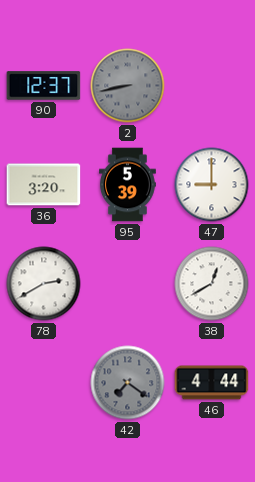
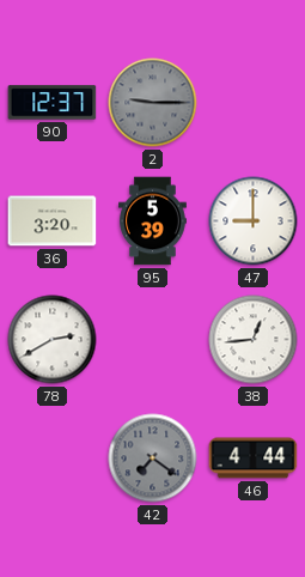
2: 8:43 -> 9:15 (153, 103)
38: 12:40 -> 12:44 (254, 340)
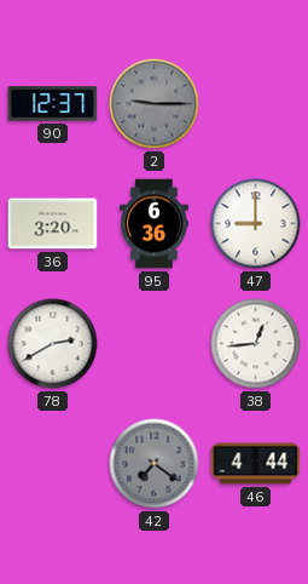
95: 5:39 -> 6:36 (155, 224)
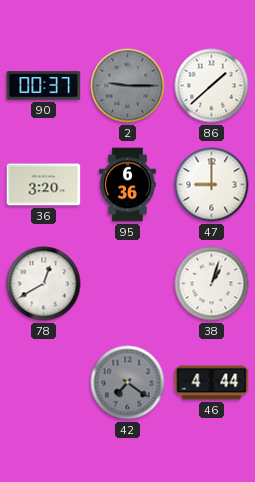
90: 12:37 -> 00:37 (44, 86)
86: none -> 1:38 (212, 86)
78: 2:40 -> 12:40 (44, 284)
38: 12:44 -> 1:03 (212, 284)
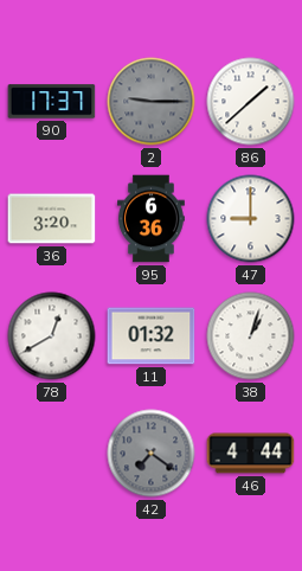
90: 00:37 -> 17:37 (52, 102)
11: none -> 01:32 (152, 336)
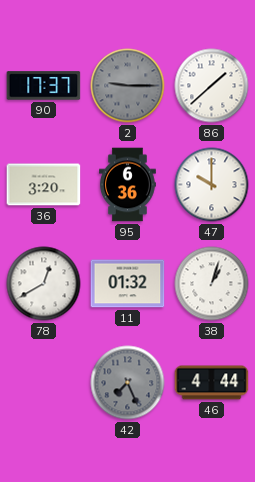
47: 9:00 -> 10:00 (212, 185)
42: 7:21 -> 7:26 (128, 383)
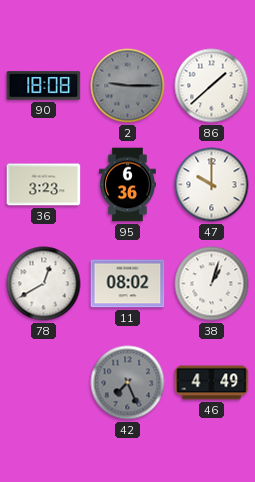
90: 17:37 -> 18:08 (44, 86)
36: 3:20 -> 3:23 (44, 185)
11: 01:32 -> 08:02 (128, 284)
46: 4:44 -> 4:49 (212, 383)
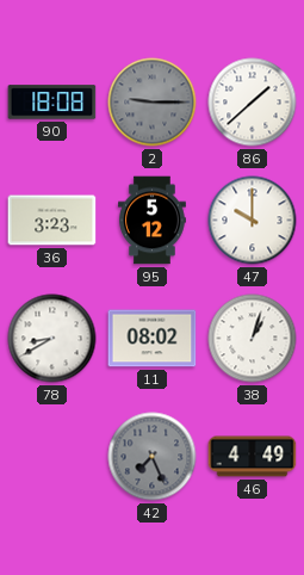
95: 6:36 -> 5:12 (153, 221)
78: 12:40 -> 8:40 (52, 339)
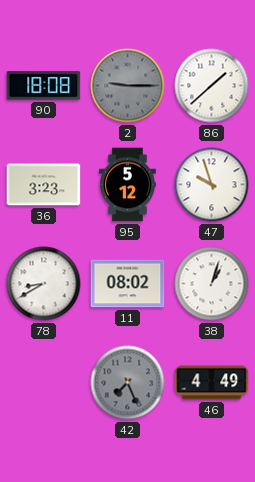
47: 10:00 -> 9:57 (212, 185)
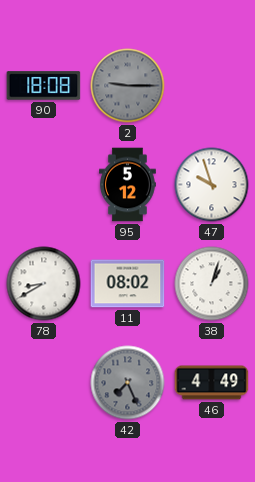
86: 1:38 -> none (212, 86)
36: 3:23 -> none (44, 185)
